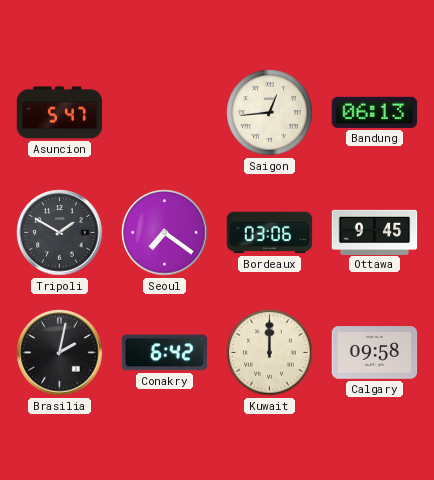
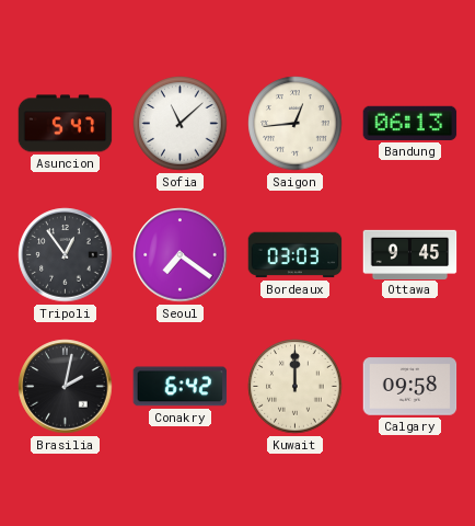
Sofia: none -> 11:08 (181, 124)
Tripoli: 1:50 -> 12:54 (66, 255)
Bordeaux: 03:06 -> 03:03 (296, 255)
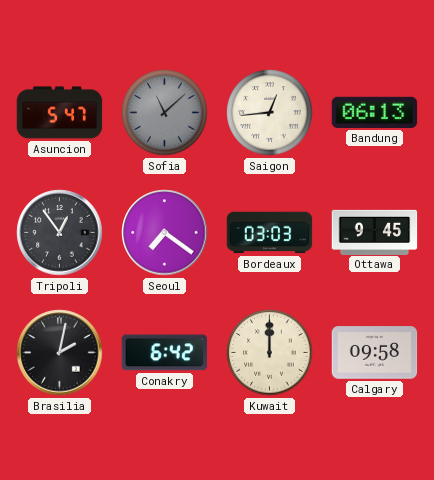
Sofia dial: white -> grey (165, 113)
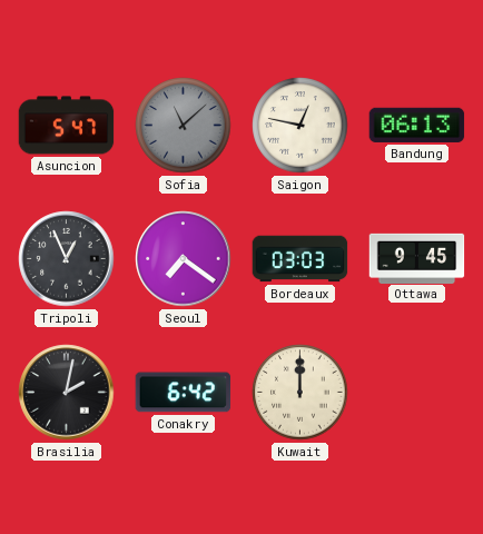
Saigon: 12:44 -> 12:47 (300, 126)
Tripoli: 12:54 -> 12:56 (67, 259)
Calgary: 09:58 -> none (375, 353)
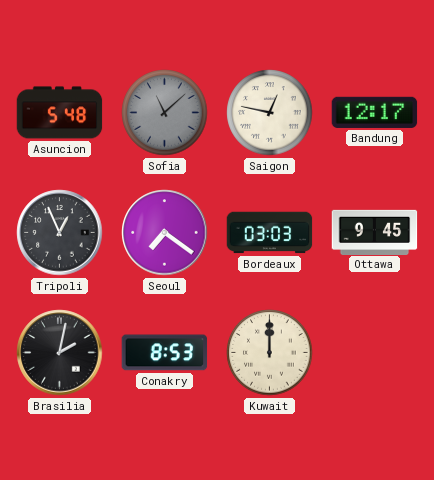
Asuncion: 5:47 -> 5:48 (60, 113)
Bandung: 06:13 -> 12:17 (375, 112)
Conakry: 6:42 -> 8:53 (165, 353)
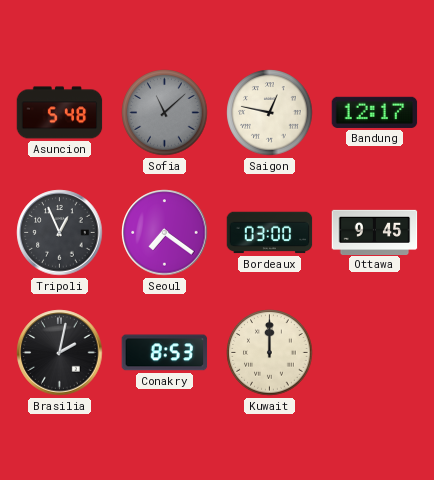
Bordeaux: 03:03 -> 03:00 (270, 233)
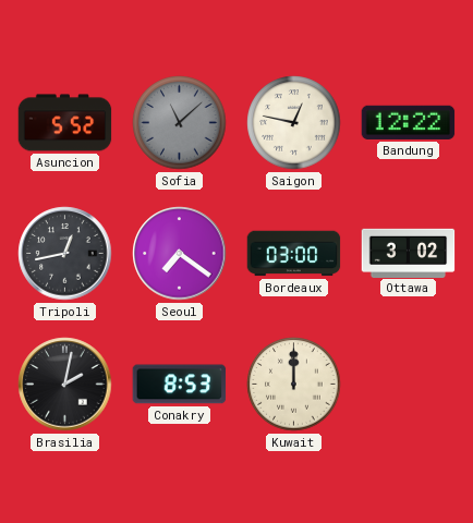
Asuncion: 5:48 -> 5:52 (65, 123)
Bandung: 12:17 -> 12:22 (409, 122)
Tripoli: 12:56 -> 12:43 (65, 254)
Ottawa: 9:45 -> 3:02 (409, 253)
